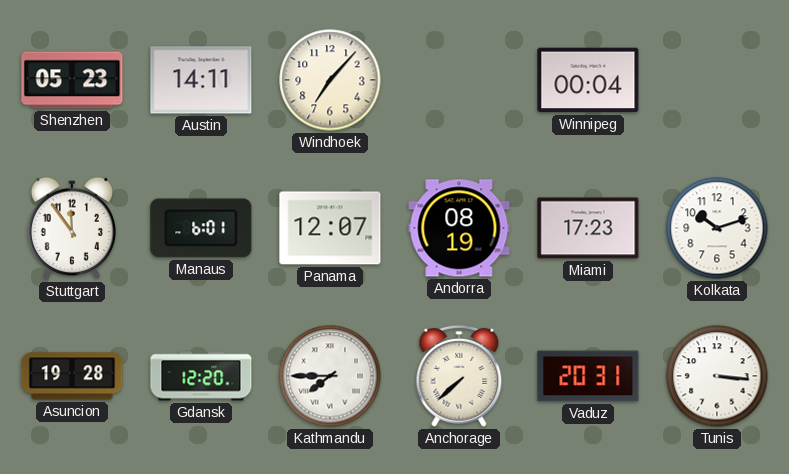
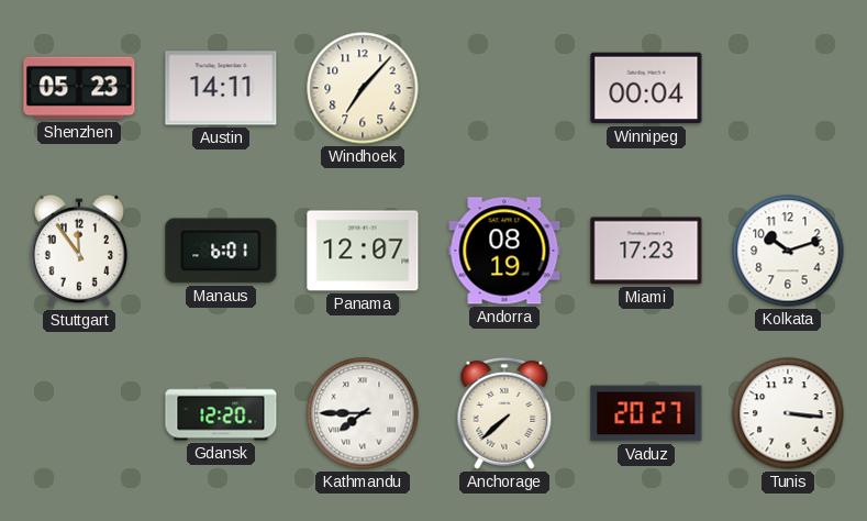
Asuncion: 19:28 -> none (72, 376)
Vaduz: 20:31 -> 20:27 (646, 413)
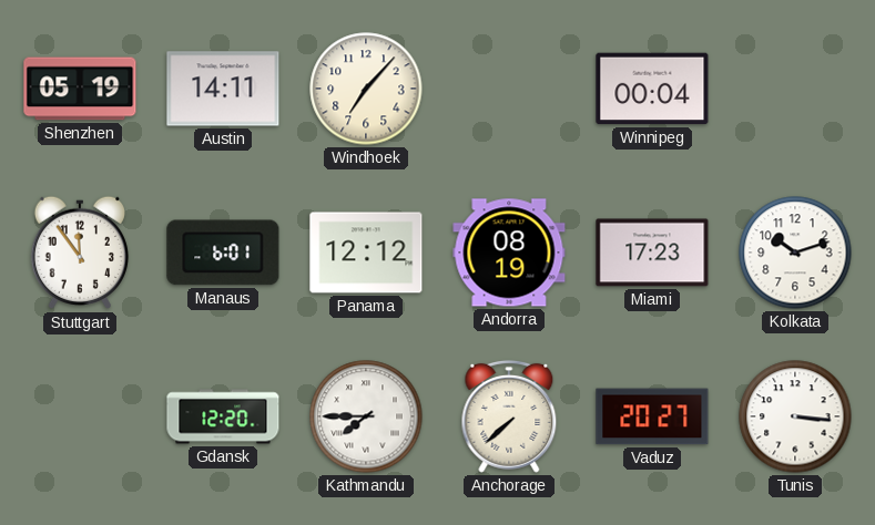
Shenzhen: 05:23 -> 05:19 (80, 89)
Panama: 12:07 -> 12:12 (366, 253)
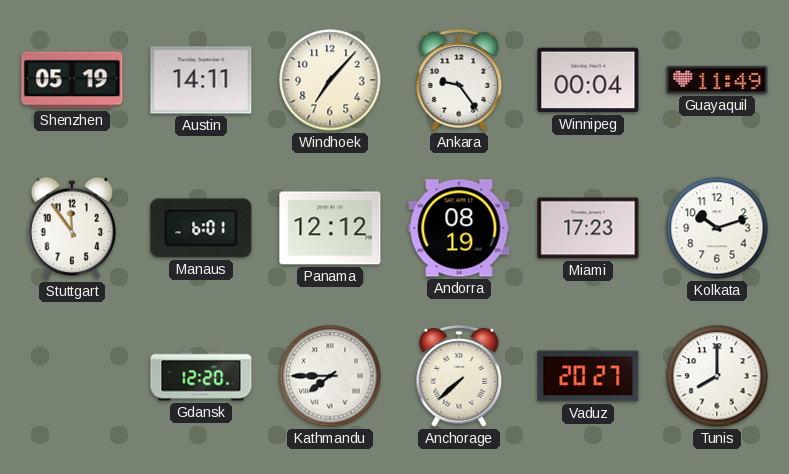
Ankara: none -> 9:24 (459, 80)
Guayaquil: none -> 11:49 (717, 80)
Tunis: 3:16 -> 8:00 (717, 376)
